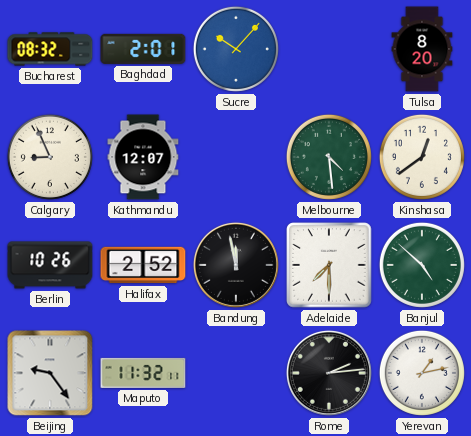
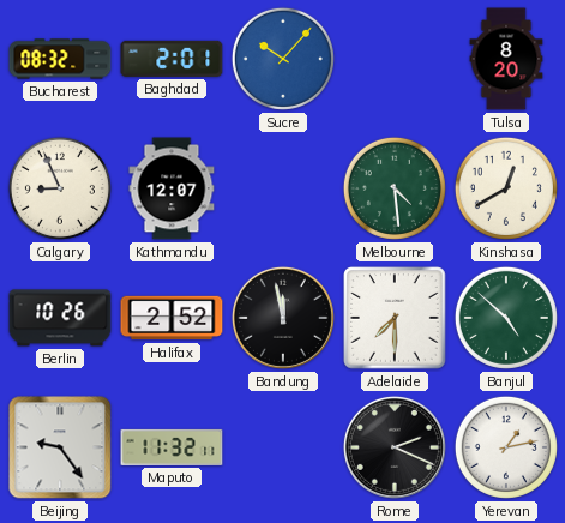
Kinshasa: 12:39 -> 12:40 (506, 188)
Rome: 2:14 -> 2:19 (395, 447)
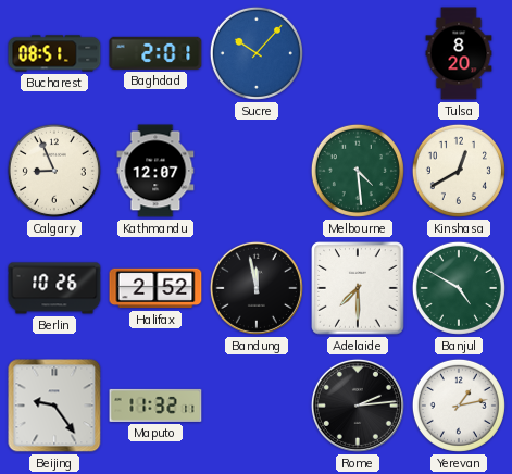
Bucharest: 08:32 -> 08:51 (54, 53)
Banjul: 4:52 -> 4:50 (459, 288)
Rome: 2:19 -> 2:14 (358, 406)
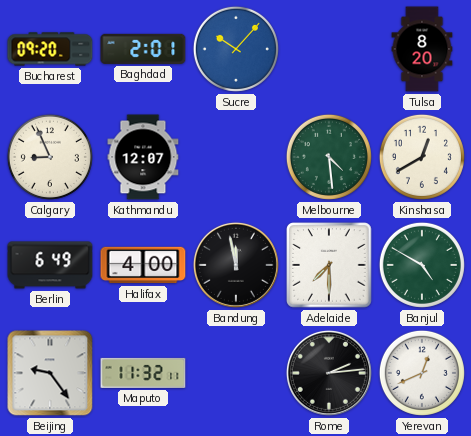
Bucharest: 08:51 -> 09:20 (50, 49)
Berlin: 10:26 -> 6:49 (50, 265)
Halifax: 2:52 -> 4:00 (143, 265)
Yerevan: 1:13 -> 12:41 (422, 373)
